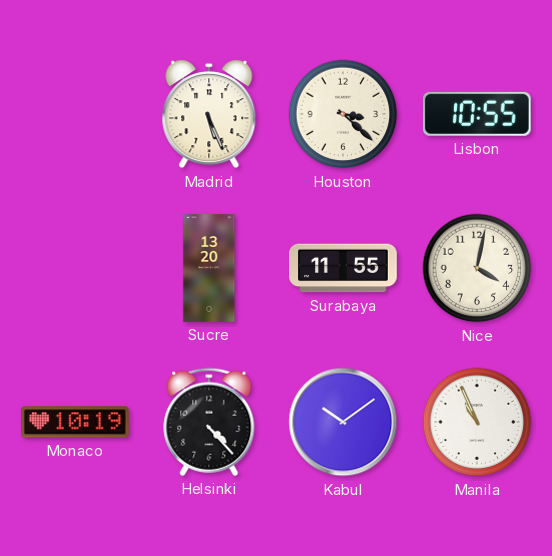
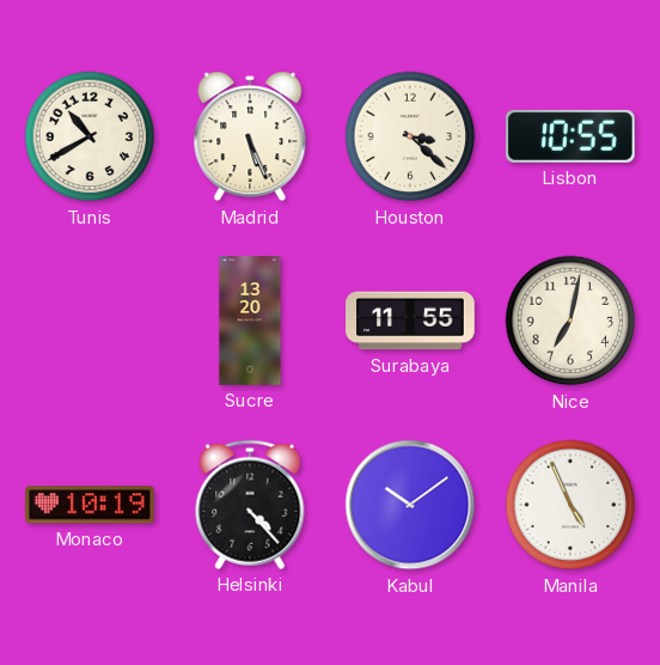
Tunis: none -> 10:40 (90, 136)
Nice: 4:02 -> 7:02 (570, 321)
Manila: 10:56 -> 4:56 (570, 505)
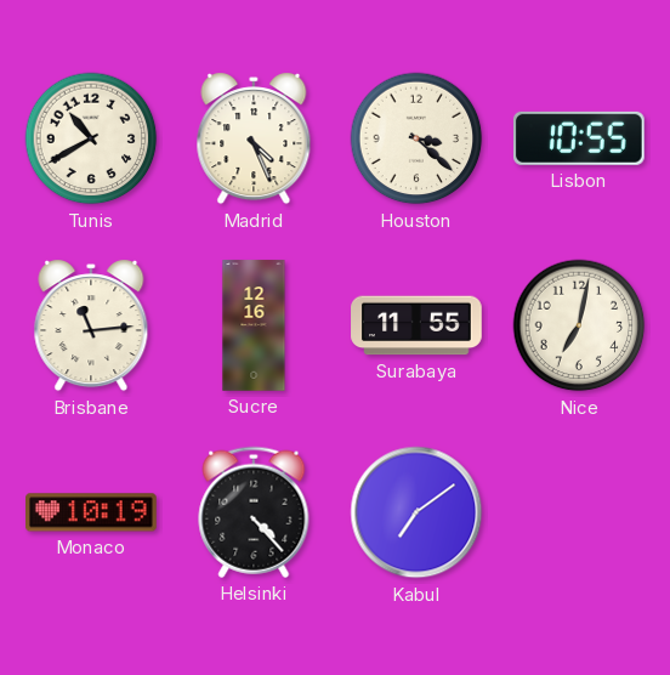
Madrid: 5:26 -> 4:26 (254, 138)
Brisbane: none -> 11:14 (91, 325)
Sucre: 13:20 -> 12:16 (254, 325)
Kabul: 10:09 -> 7:09 (416, 512)
Manila: 4:56 -> none (570, 505)
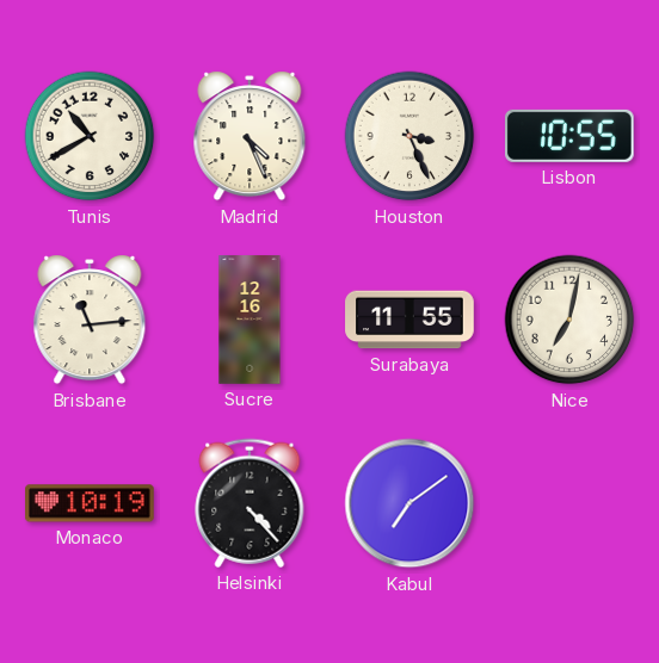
Houston: 3:22 -> 3:26 (409, 136)
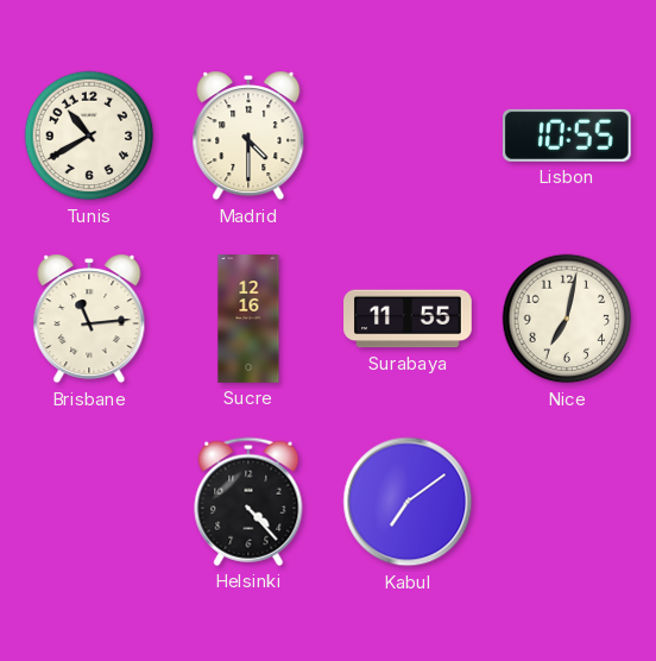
Madrid: 4:26 -> 4:30 (248, 136)
Houston: 3:26 -> none (409, 136)
Monaco: 10:19 -> none (91, 503)
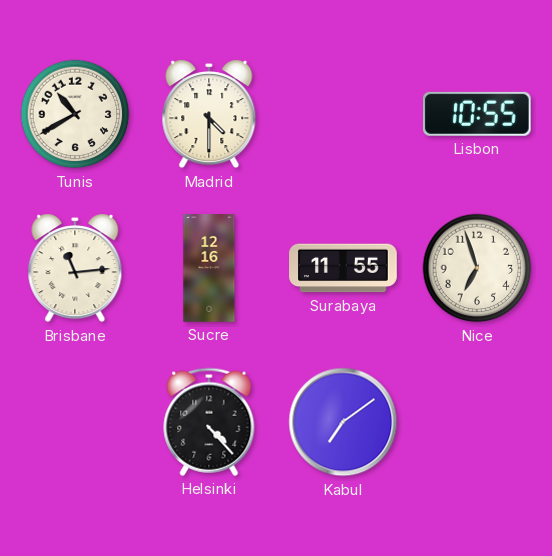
Nice: 7:02 -> 6:57 (477, 268)
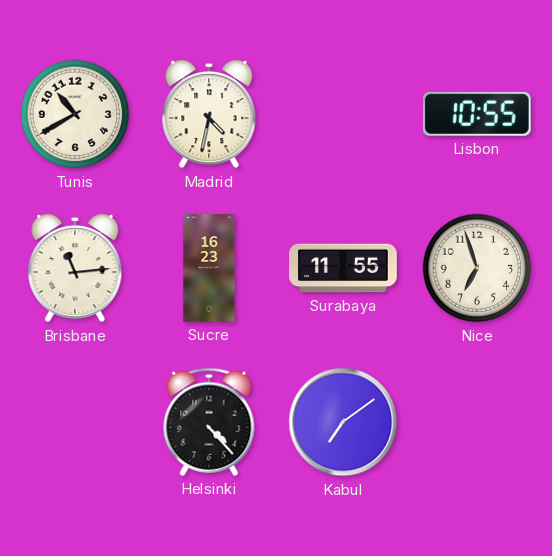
Madrid: 4:30 -> 4:32 (209, 114)
Sucre: 12:16 -> 16:23 (209, 268)
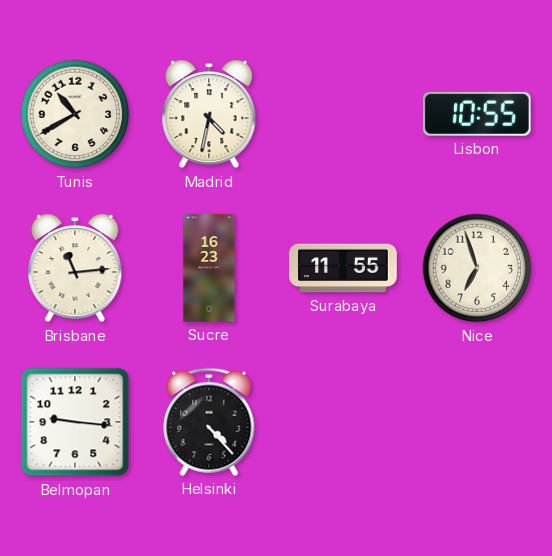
Belmopan: none -> 9:16 (75, 422)
Kabul: 7:09 -> none (343, 422)
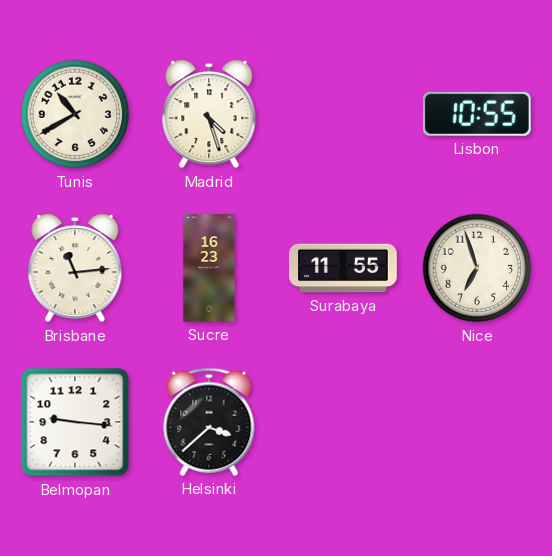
Madrid: 4:32 -> 4:27 (209, 114)
Helsinki: 4:23 -> 3:38 (209, 422)
